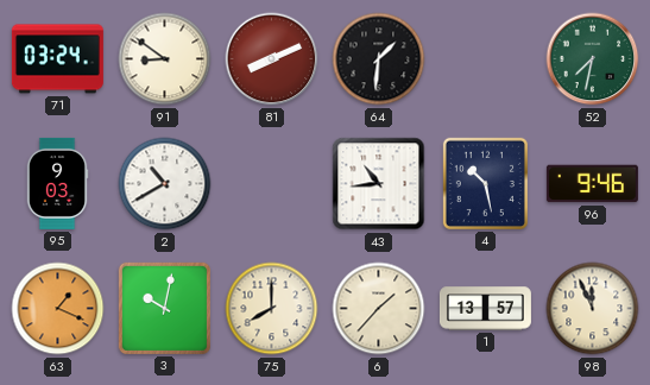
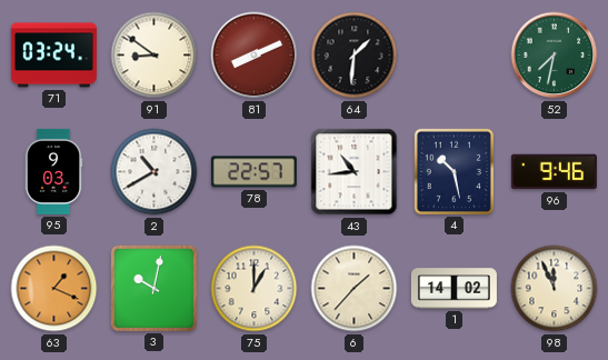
78: none -> 22:57 (253, 172)
75: 8:00 -> 1:00 (255, 289)
1: 13:57 -> 14:02 (453, 289)
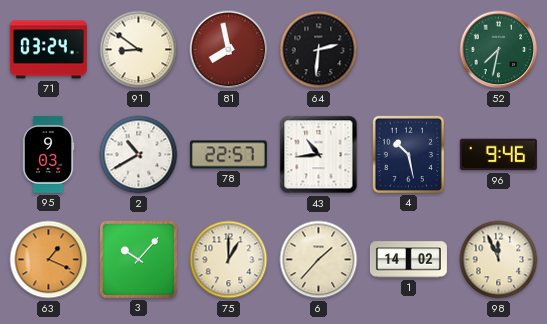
81: 8:11 -> 7:58 (229, 50)
64: 1:31 -> 2:31 (319, 50)
3: 10:02 -> 10:07 (138, 259)
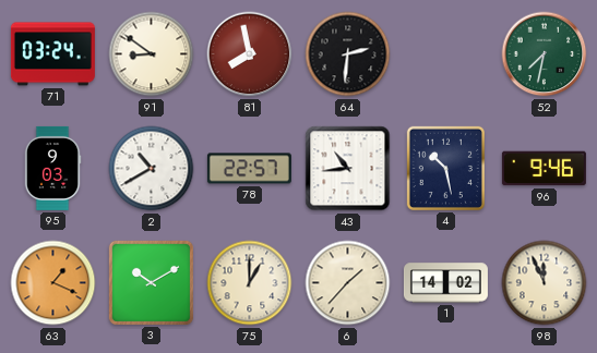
3: 10:07 -> 10:10 (151, 282)
